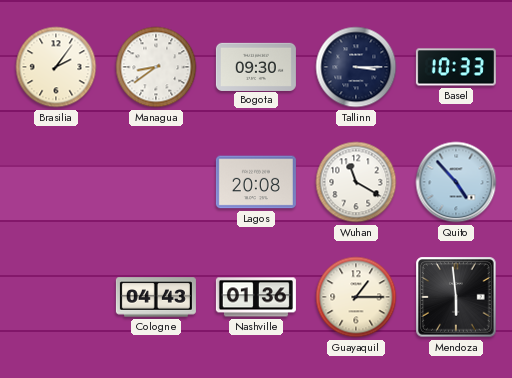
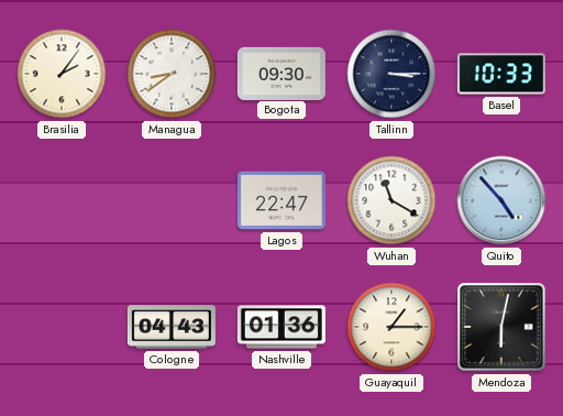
Lagos: 20:08 -> 22:47 (281, 200)
Mendoza: 5:59 -> 6:02 (501, 327)
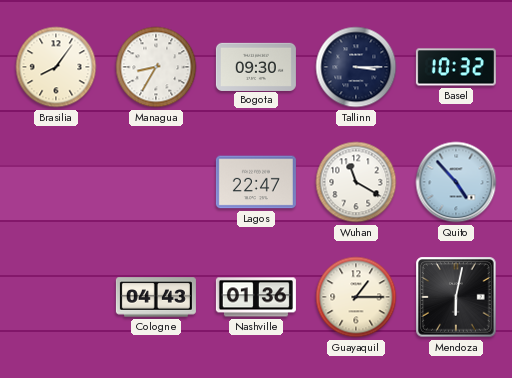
Brasilia: 2:06 -> 8:06 (56, 67)
Managua: 8:39 -> 8:35 (156, 67)
Basel: 10:33 -> 10:32 (456, 67)
